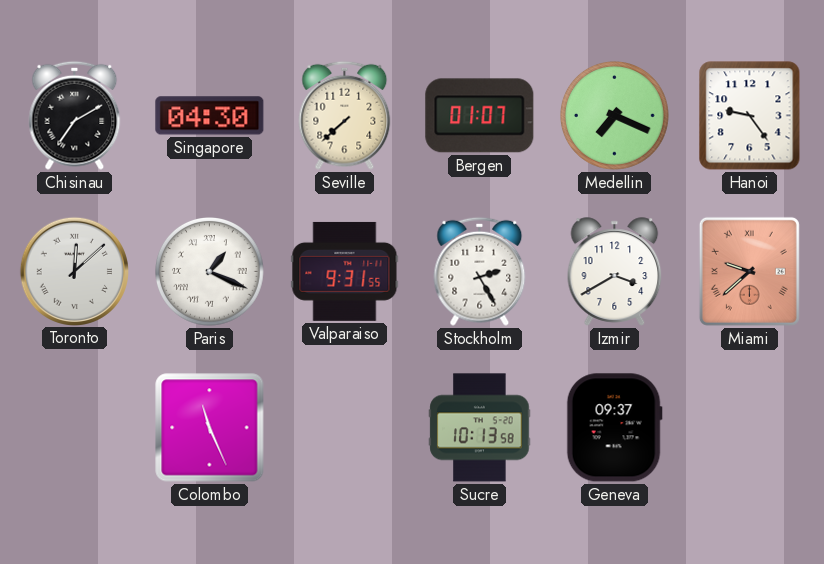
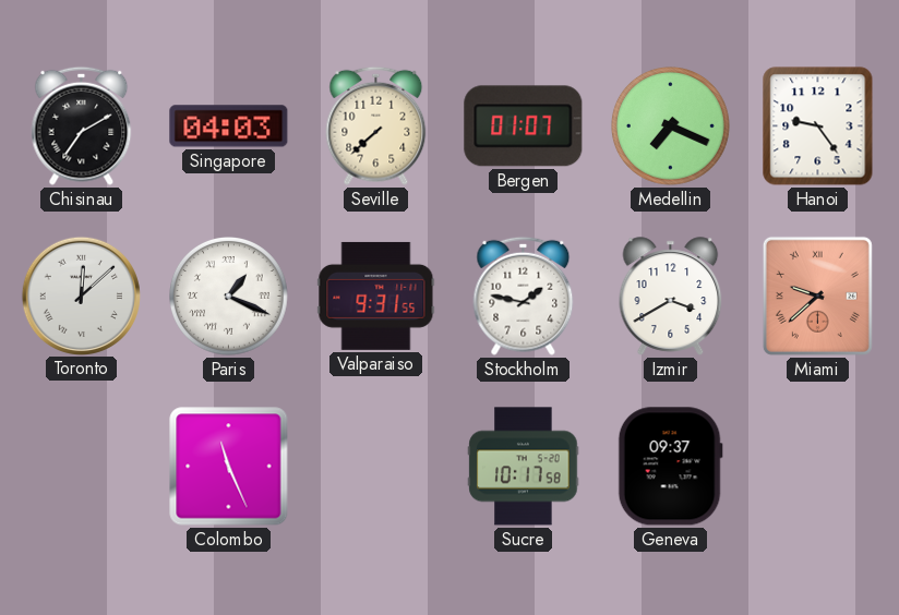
Singapore: 04:30 -> 04:03 (229, 126)
Stockholm: 2:25 -> 1:47 (524, 296)
Sucre: 10:13 -> 10:17 (524, 467)
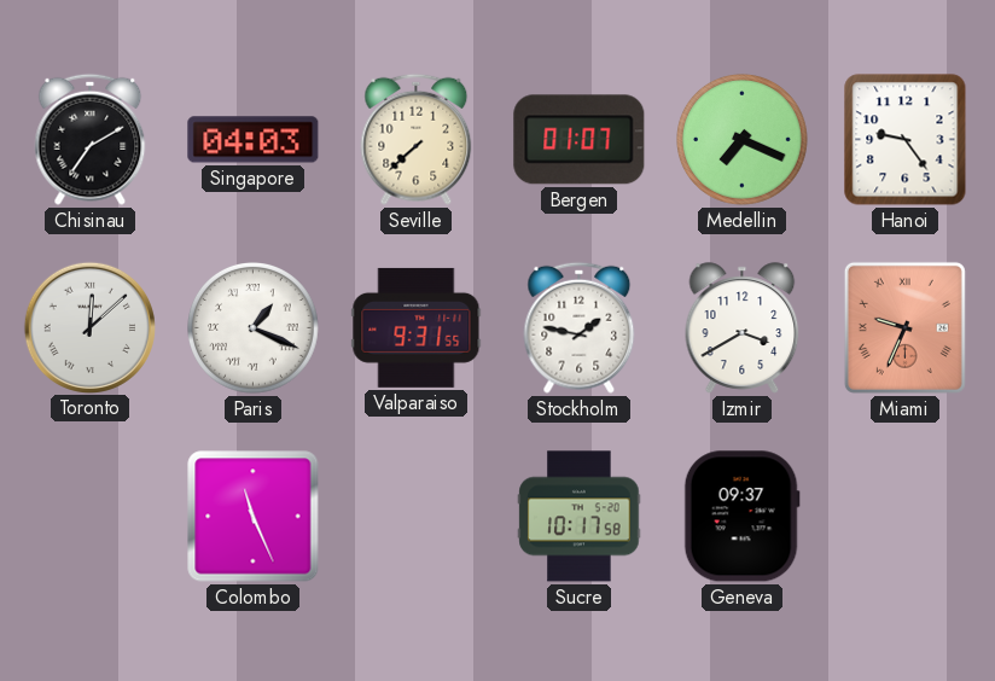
Miami: 9:38 -> 9:34 (904, 327)
